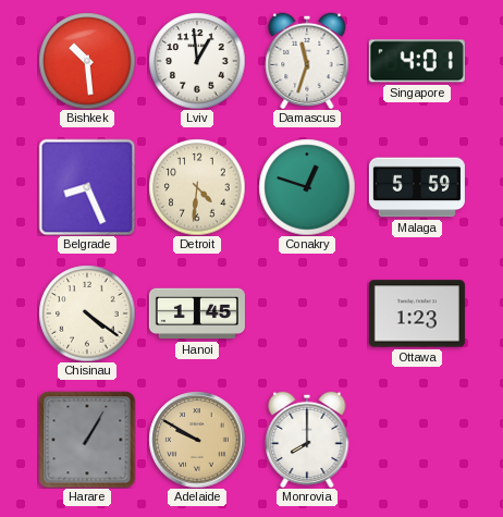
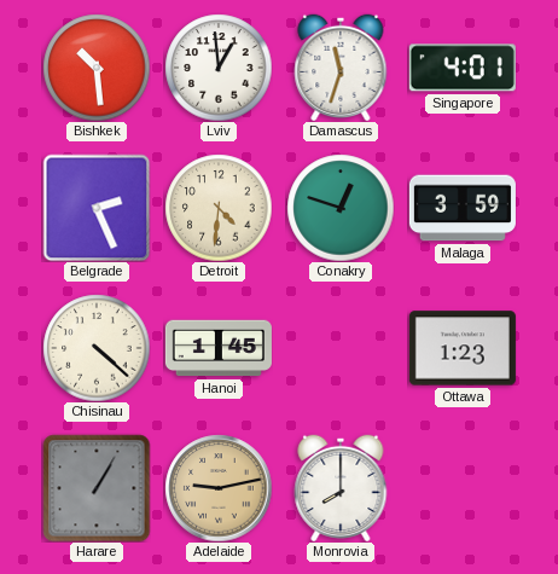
Belgrade: 8:26 -> 2:26 (97, 208)
Malaga: 5:59 -> 3:59 (463, 208)
Chisinau: 4:21 -> 4:22 (97, 348)
Adelaide: 9:50 -> 9:13 (219, 488)
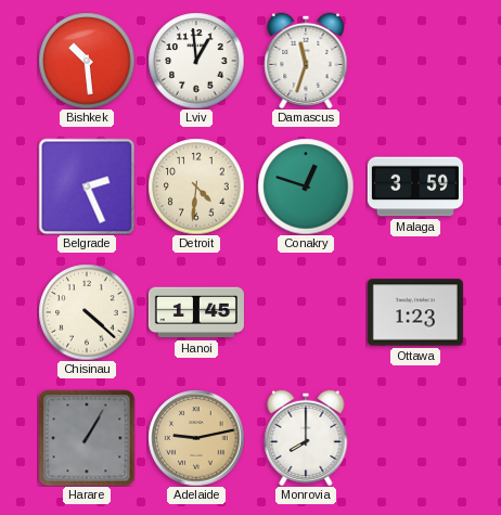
Singapore: 4:01 -> none (463, 68)
